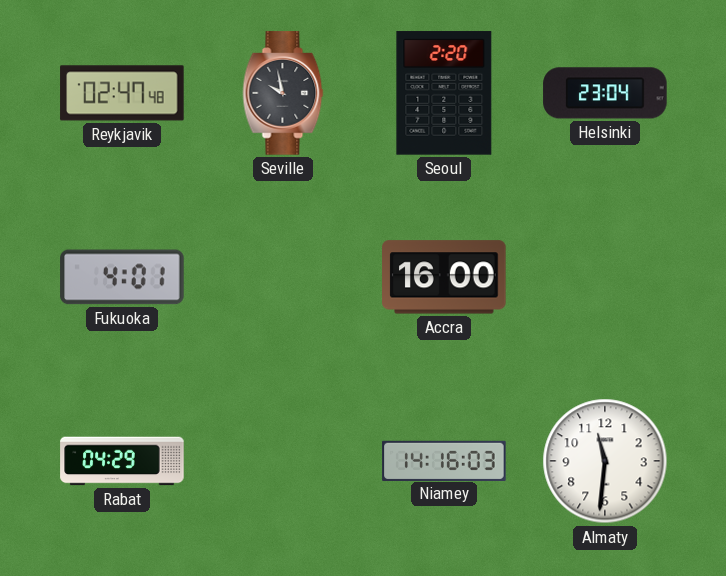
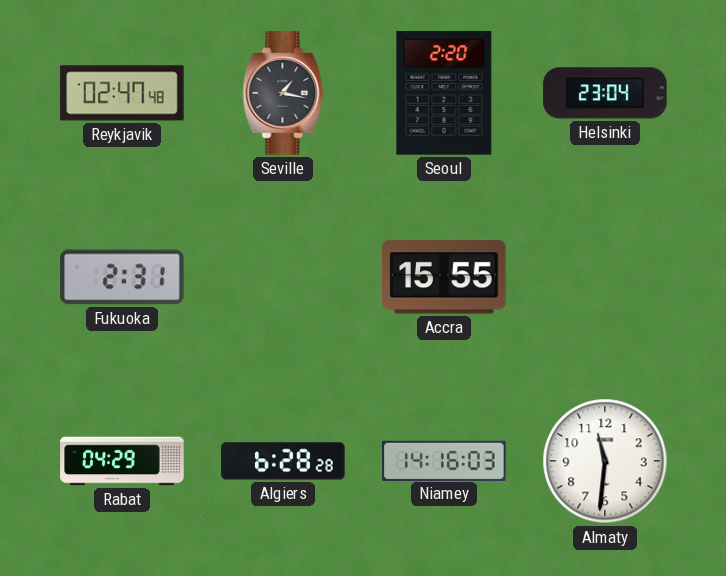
Seville: 9:58 -> 1:17 (283, 93)
Fukuoka: 4:01 -> 2:31 (122, 277)
Accra: 16:00 -> 15:55 (444, 277)
Algiers: none -> 6:28 (283, 461)
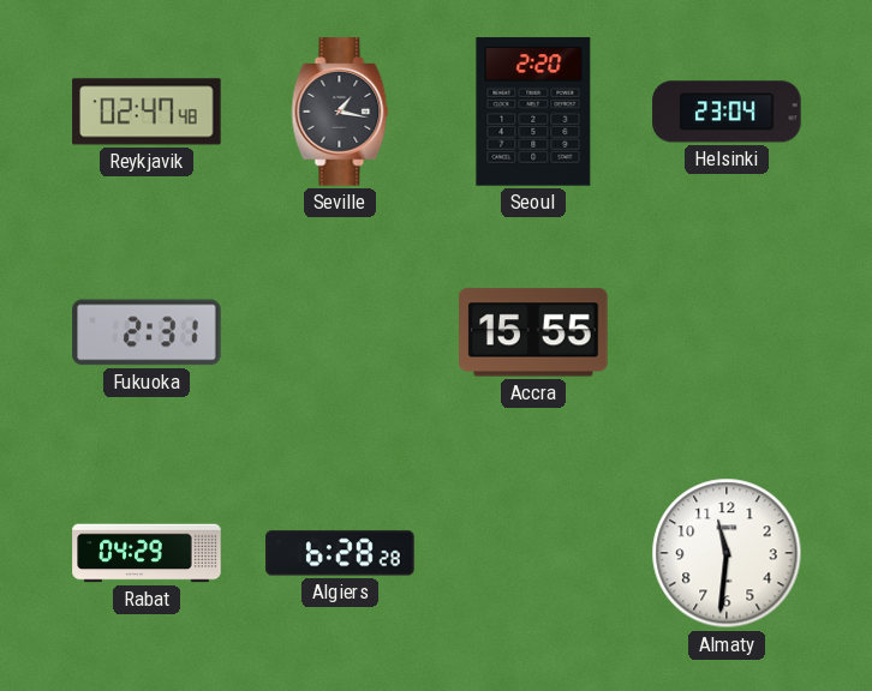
Niamey: 14:16 -> none (444, 460)
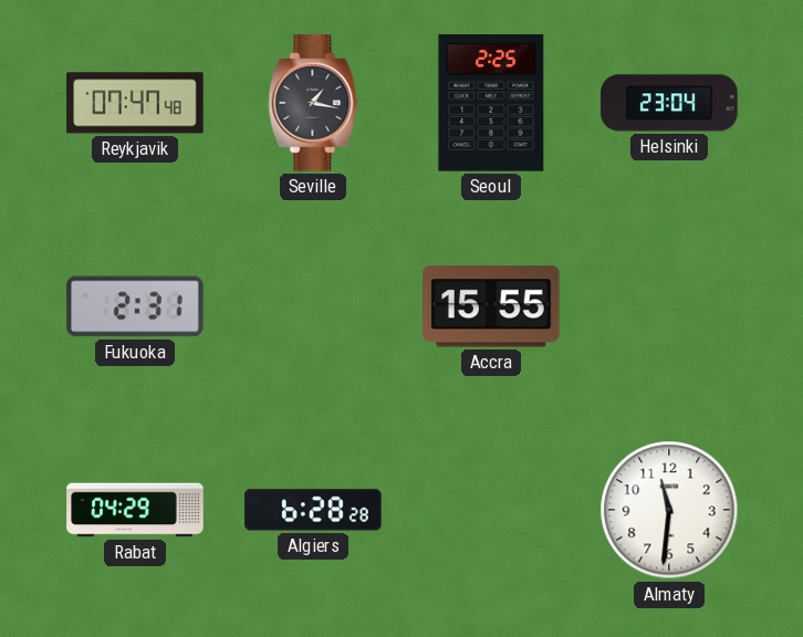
Reykjavik: 02:47 -> 07:47 (135, 103)
Seoul: 2:20 -> 2:25 (491, 103)
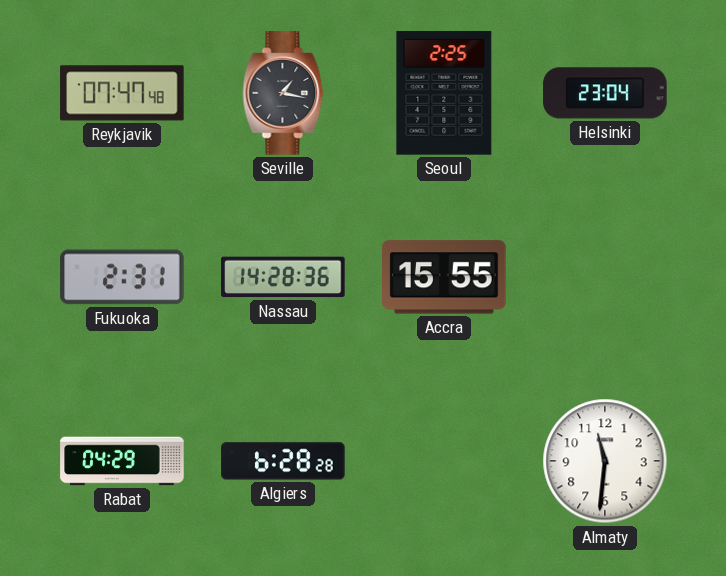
Nassau: none -> 14:28 (283, 277)
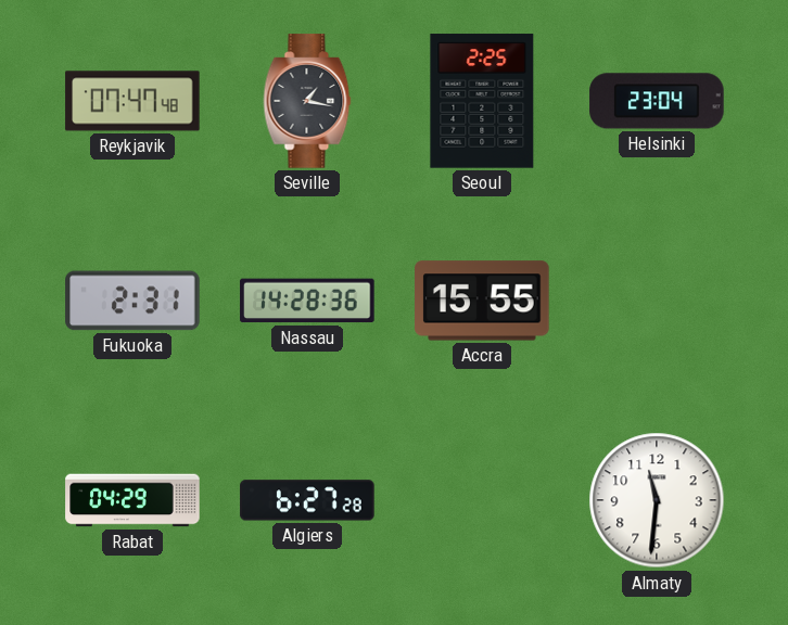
Algiers: 6:28 -> 6:27 (307, 500)
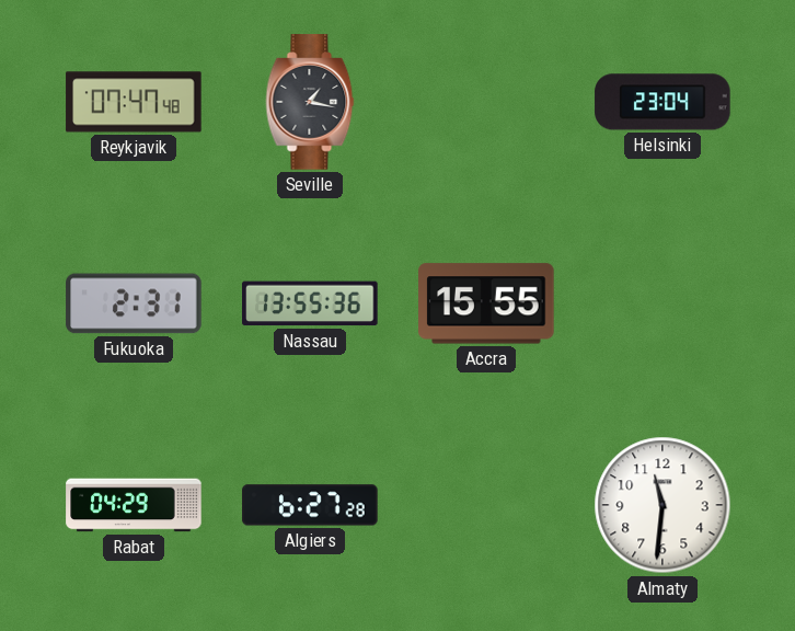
Seoul: 2:25 -> none (482, 101)
Nassau: 14:28 -> 13:55 (310, 303)
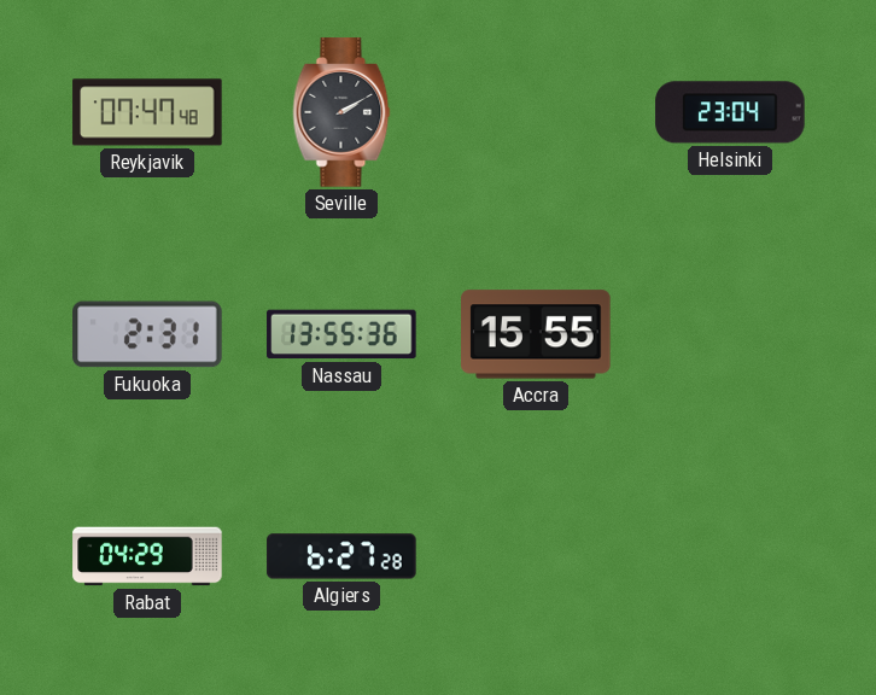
Seville: 1:17 -> 2:10 (341, 112)
Almaty: 11:31 -> none (662, 505)
